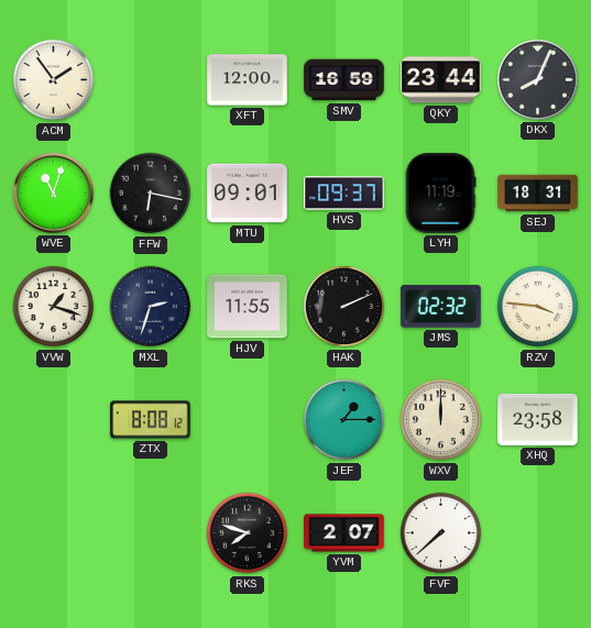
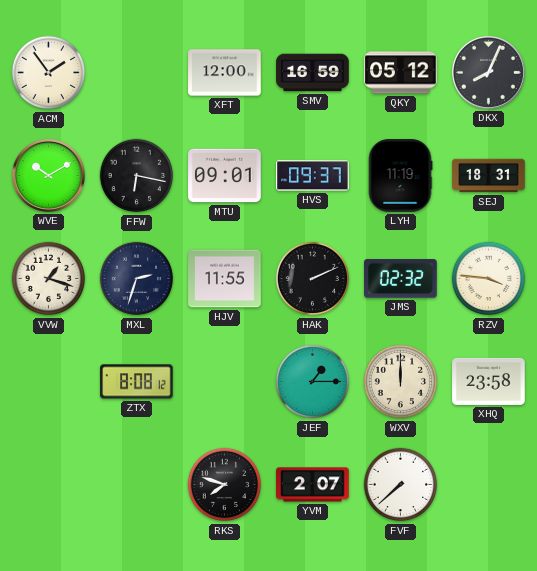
QKY: 23:44 -> 05:12 (401, 73)
WVE: 11:03 -> 10:10 (48, 175)
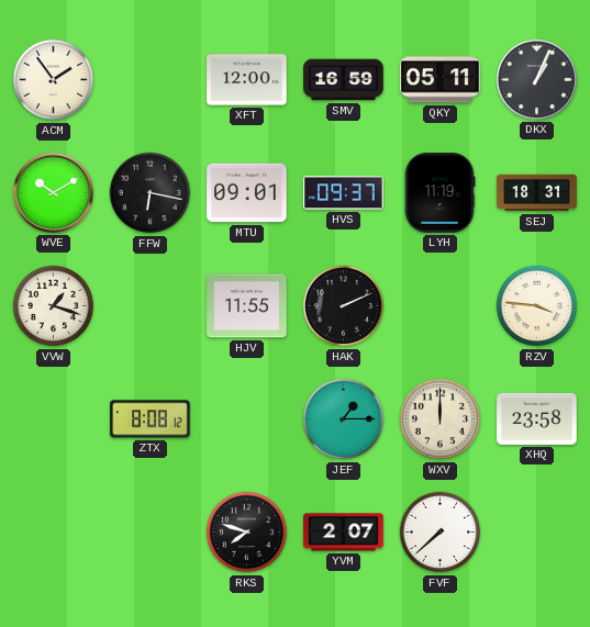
QKY: 05:12 -> 05:11 (441, 80)
DKX: 8:04 -> 1:04 (536, 79)
MXL: 2:33 -> none (137, 279)
JMS: 02:32 -> none (401, 279)
